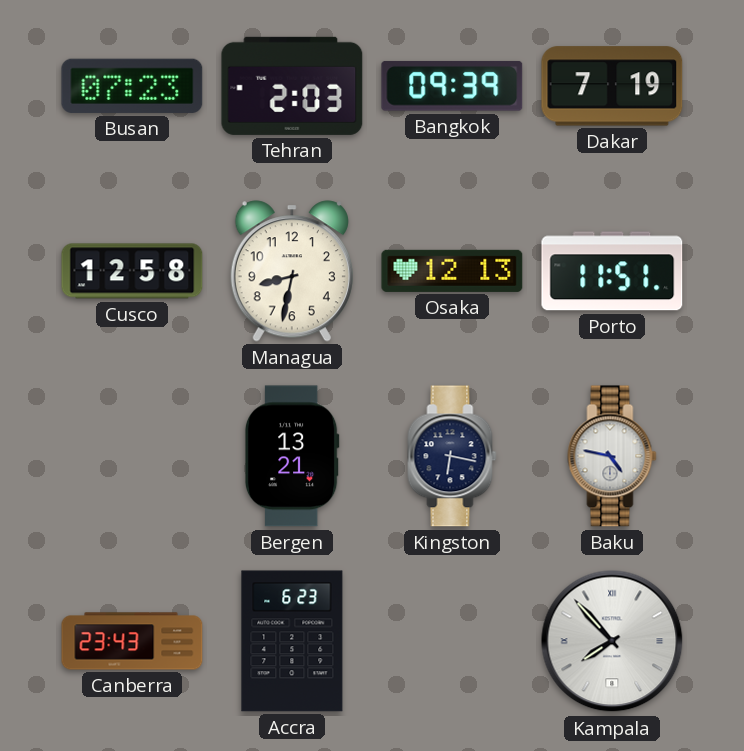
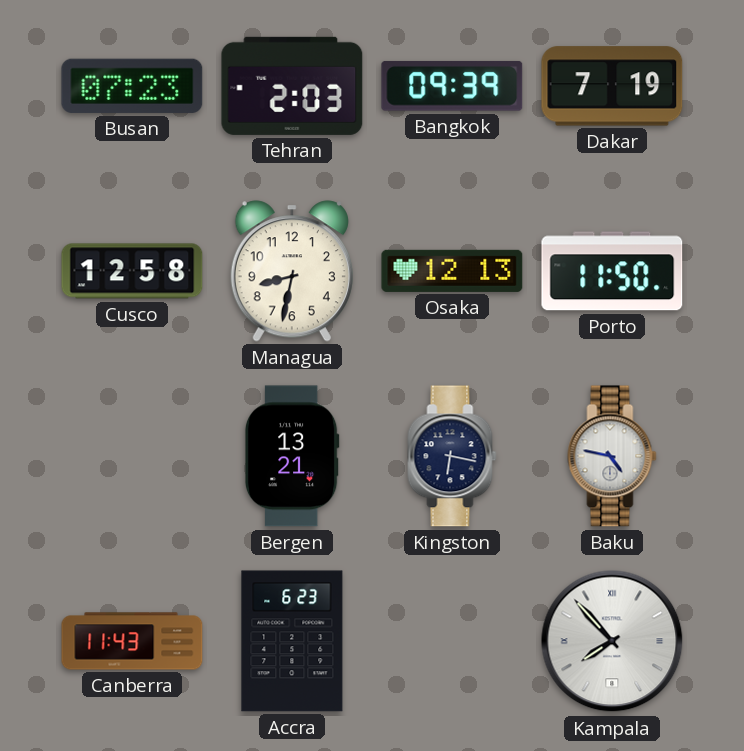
Porto: 11:51 -> 11:50 (612, 271)
Canberra: 23:43 -> 11:43 (132, 641)
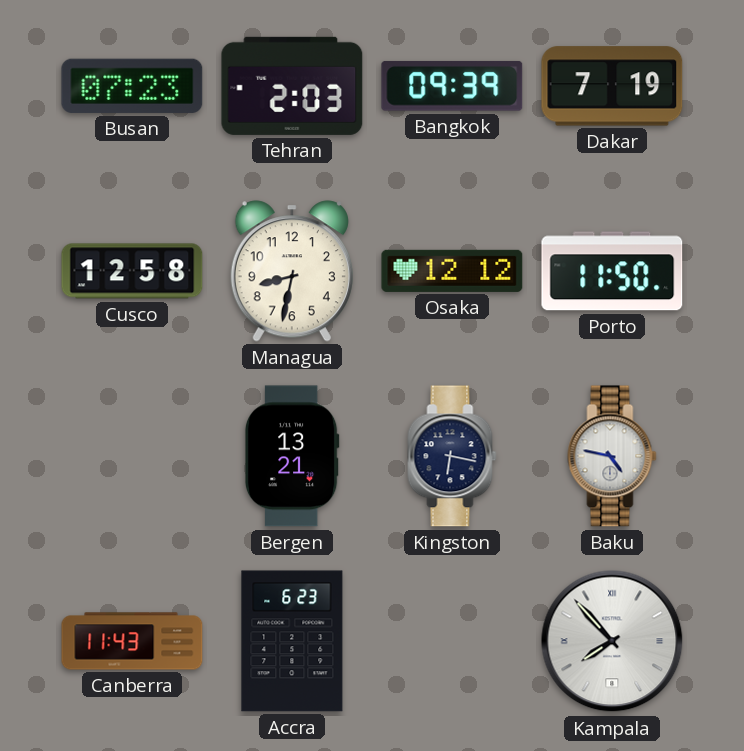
Osaka: 12:13 -> 12:12 (452, 271)
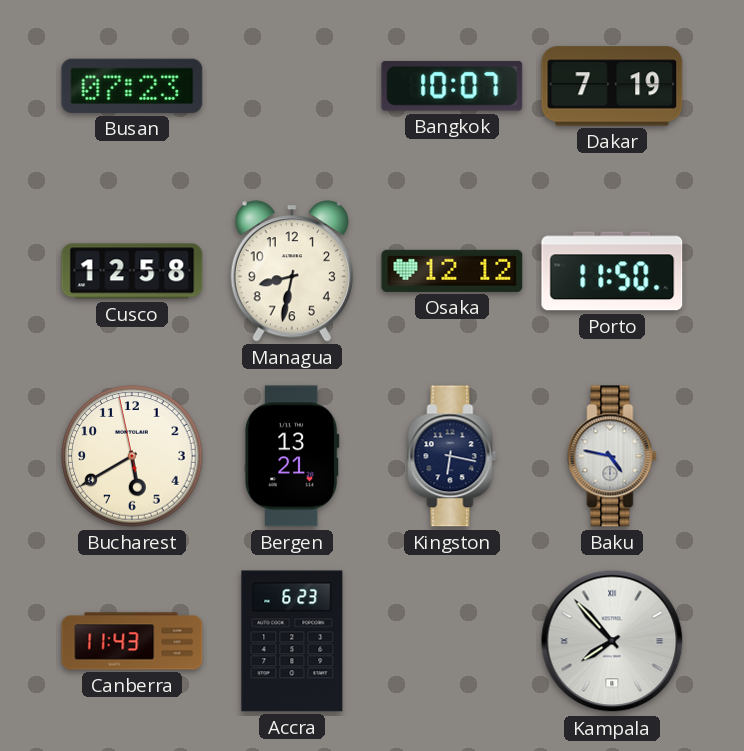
Tehran: 2:03 -> none (292, 86)
Bangkok: 09:39 -> 10:07 (452, 86)
Bucharest: none -> 5:39 (132, 456)
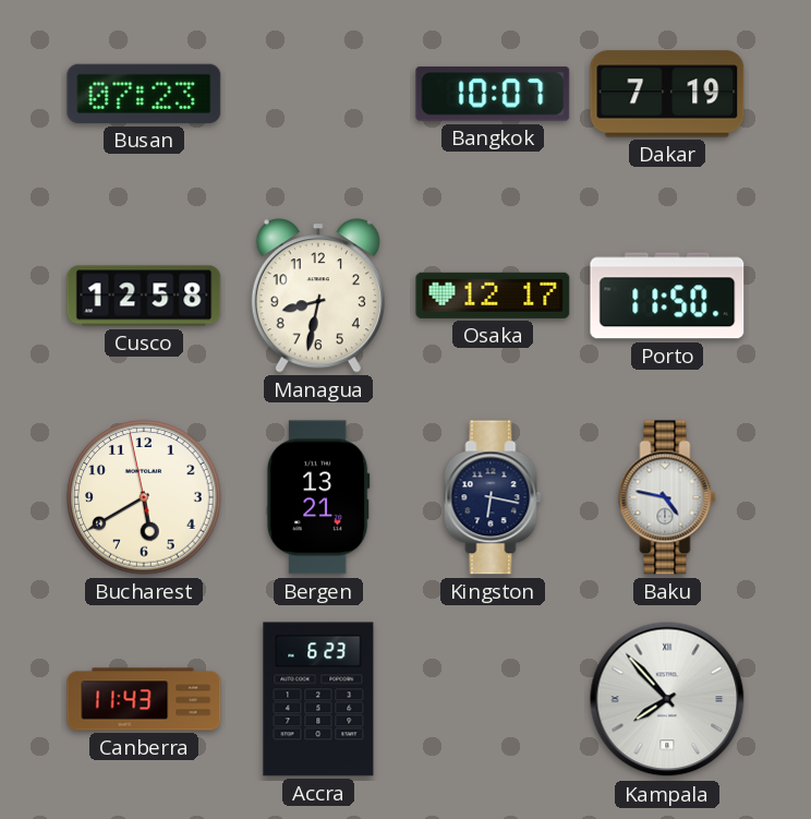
Osaka: 12:12 -> 12:17 (493, 296)
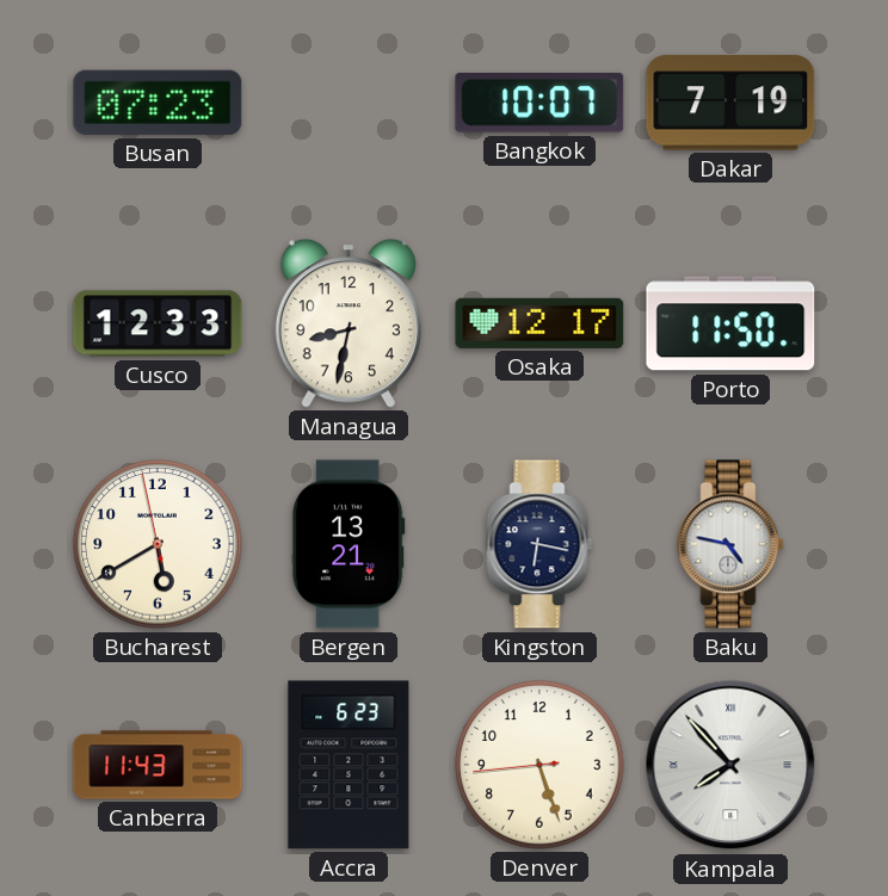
Cusco: 12:58 -> 12:33 (158, 323)
Denver: none -> 5:26 (539, 765)
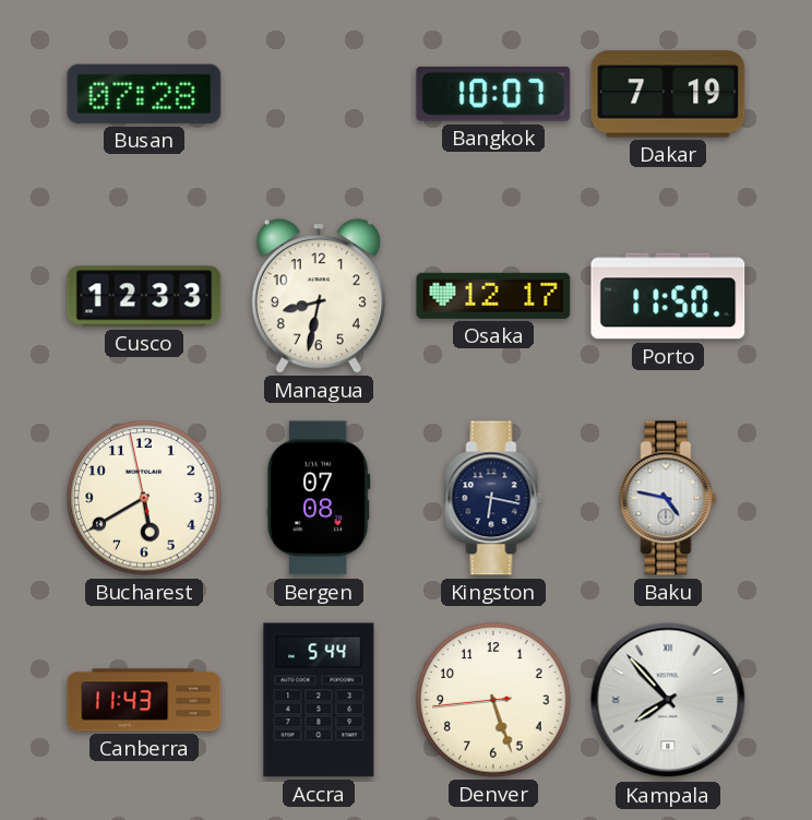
Busan: 07:23 -> 07:28 (144, 94)
Bergen: 13:21 -> 07:08 (319, 498)
Accra: 6:23 -> 5:44 (319, 700)
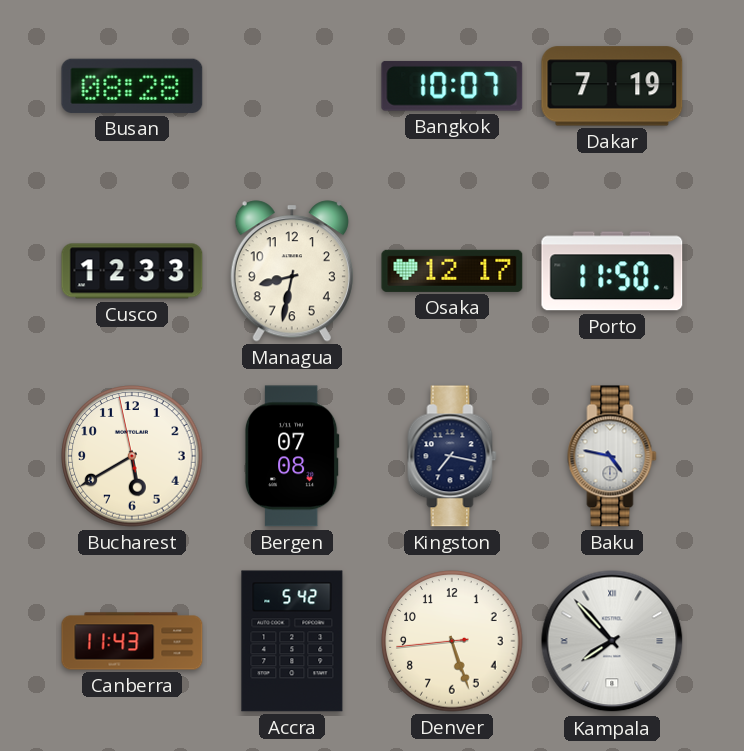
Busan: 07:28 -> 08:28 (132, 86)
Kingston: 6:17 -> 7:17 (452, 456)
Accra: 5:44 -> 5:42 (292, 641)
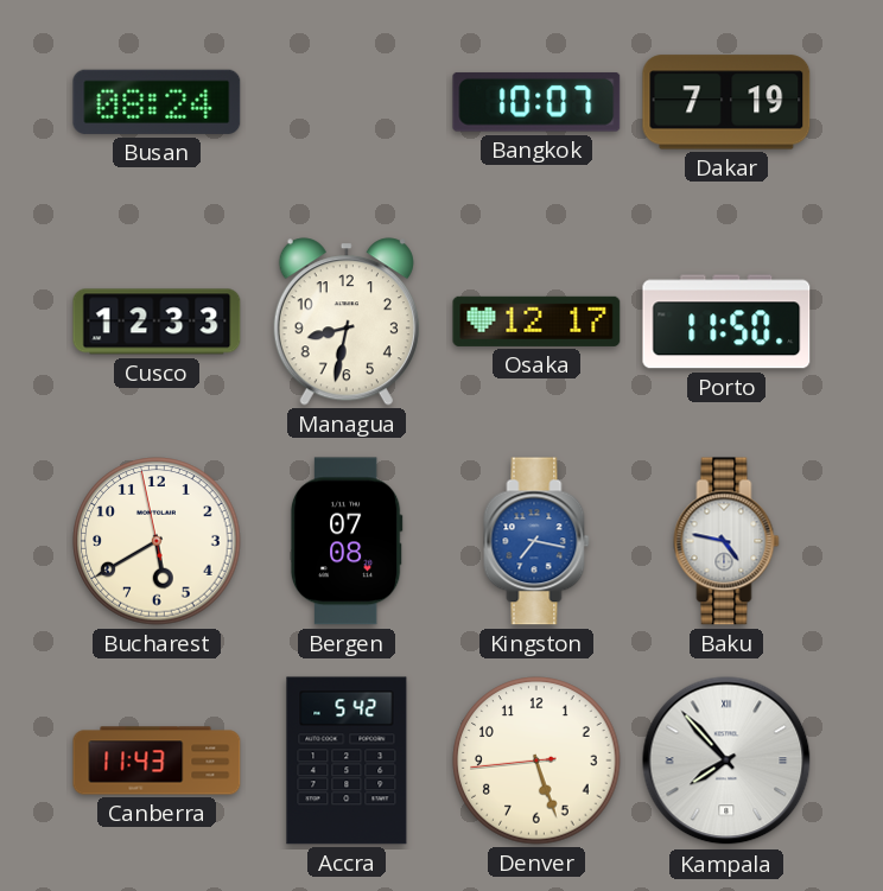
Busan: 08:28 -> 08:24 (157, 102)
Kingston dial: navy -> blue (536, 541)
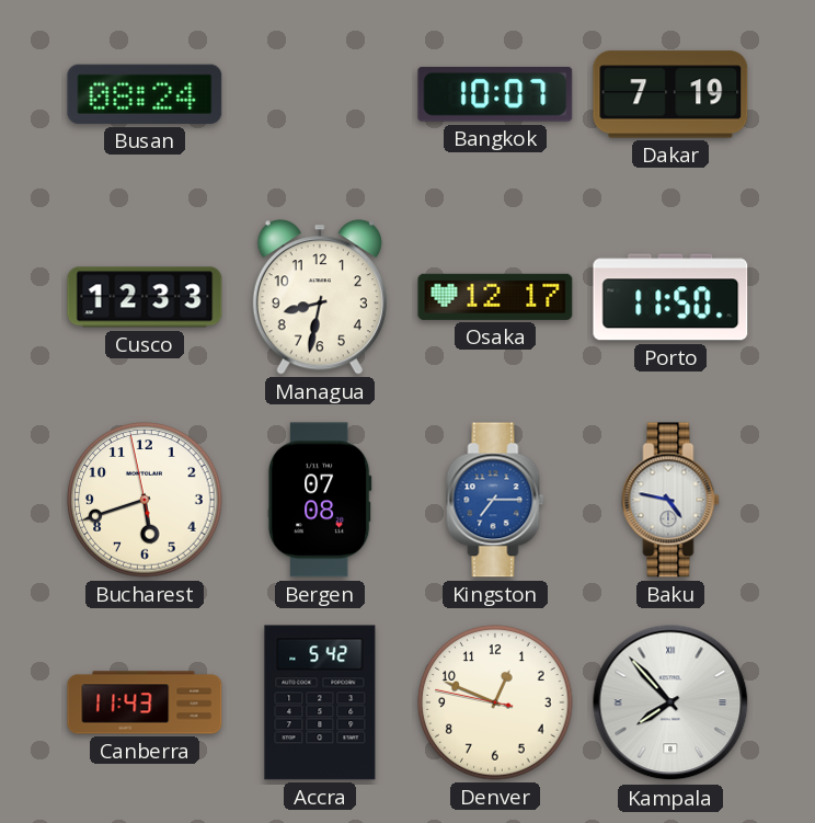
Bucharest: 5:39 -> 5:41 (145, 500)
Kingston: 7:17 -> 7:15 (495, 500)
Denver: 5:26 -> 12:48 (495, 702)
